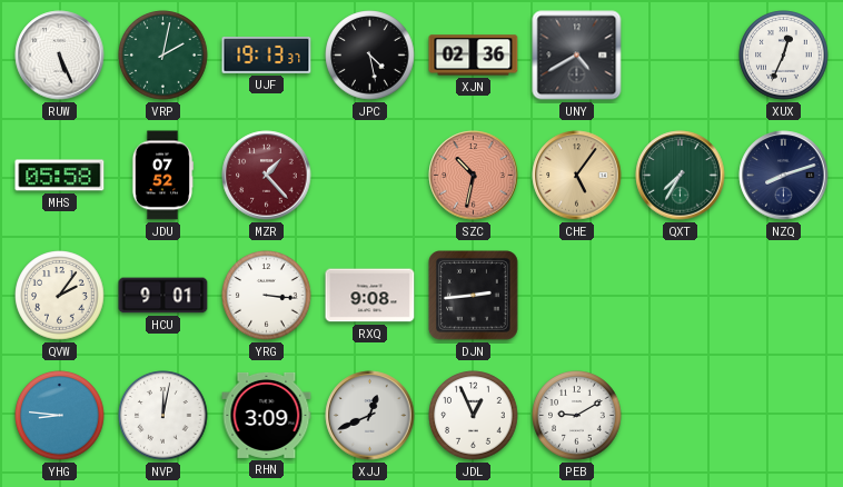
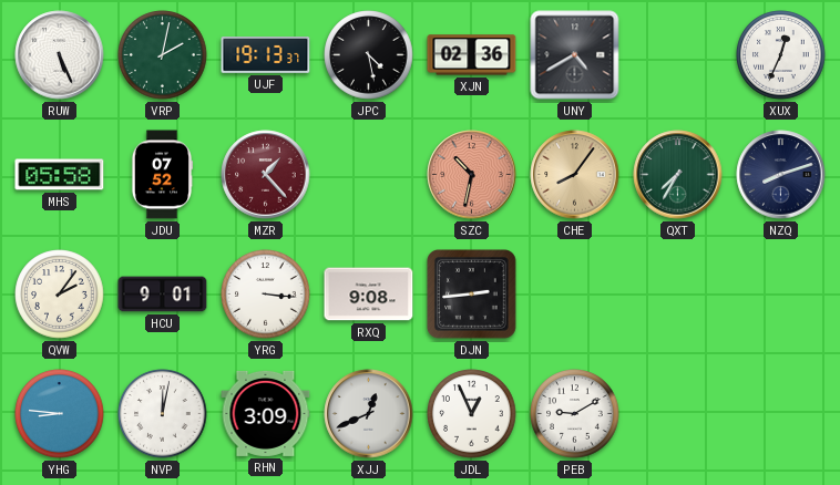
CHE: 5:06 -> 8:06 (575, 175)
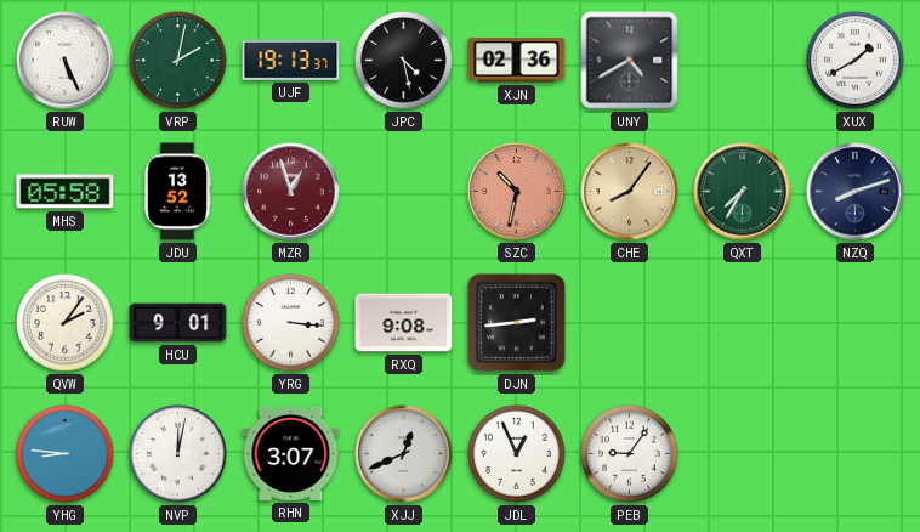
XUX: 12:34 -> 1:40 (856, 61)
JDU: 07:52 -> 13:52 (177, 192)
MZR: 1:23 -> 12:57 (291, 192)
RHN: 3:09 -> 3:07 (291, 453)
PEB: 9:10 -> 9:06 (630, 454)
